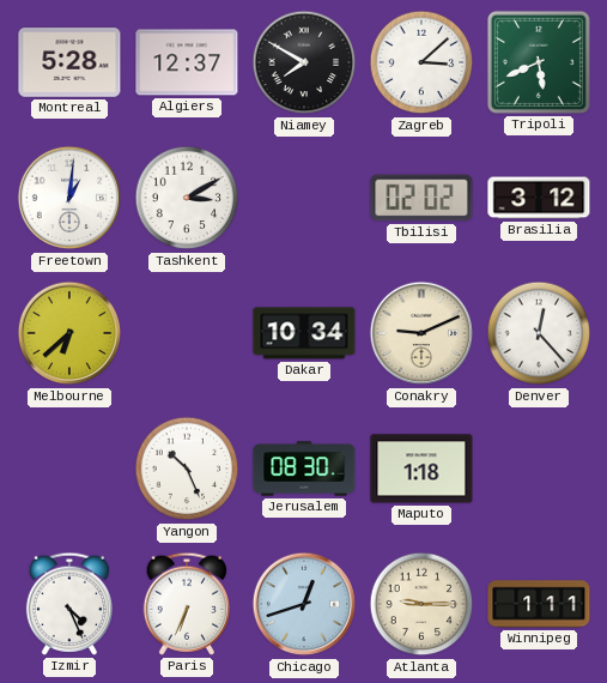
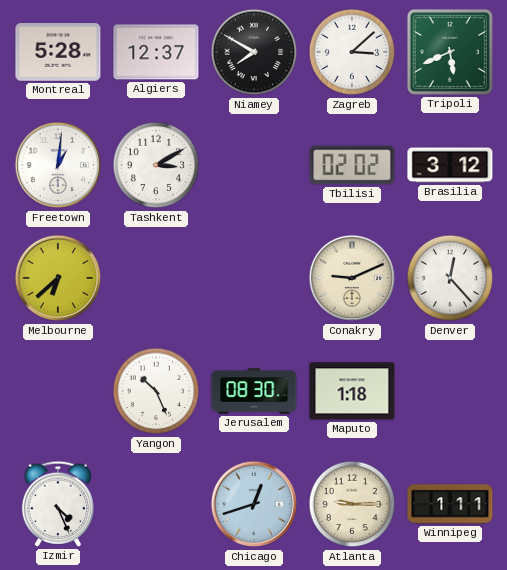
Dakar: 10:34 -> none (304, 333)
Paris: 6:34 -> none (186, 604)
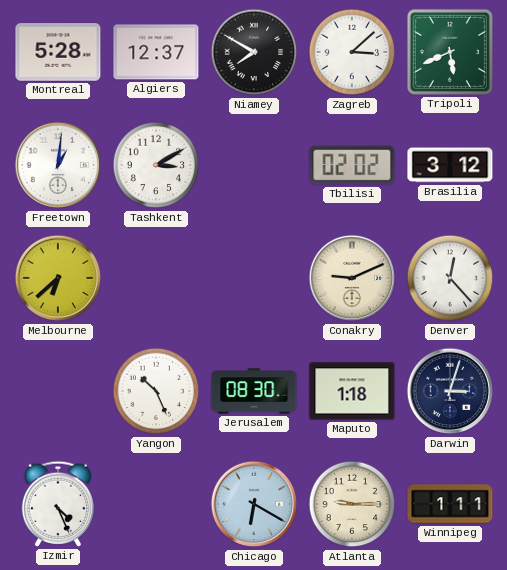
Darwin: none -> 3:03 (450, 391)
Chicago: 12:42 -> 6:20 (254, 504)
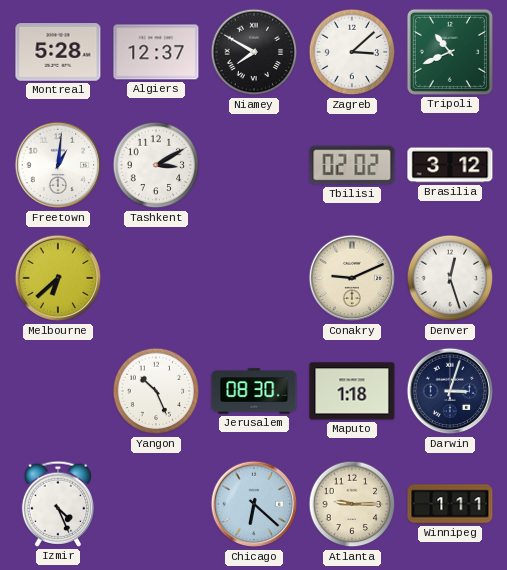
Tripoli: 5:41 -> 10:41 (450, 52)
Denver: 12:23 -> 12:27 (450, 278)
Chicago: 6:20 -> 6:22 (254, 504)
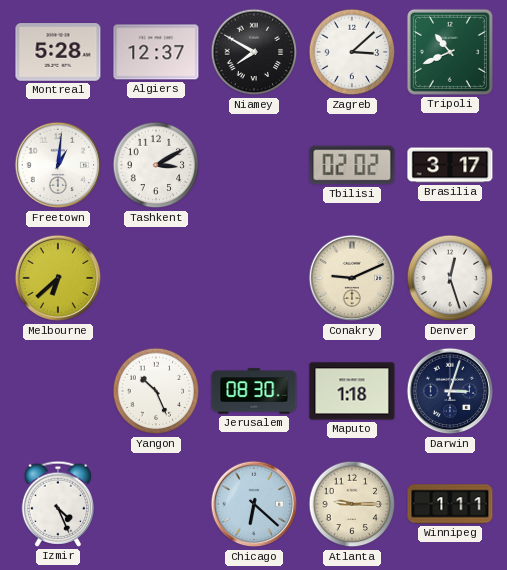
Brasilia: 3:12 -> 3:17 (450, 165)
